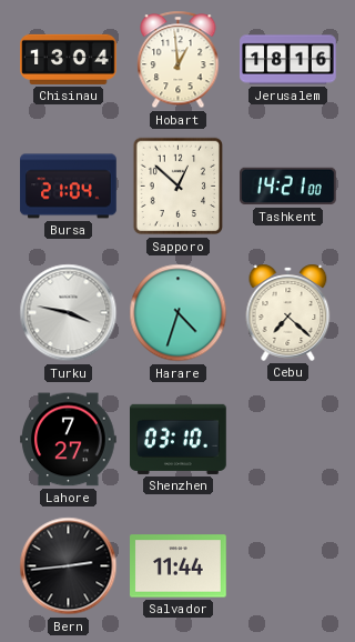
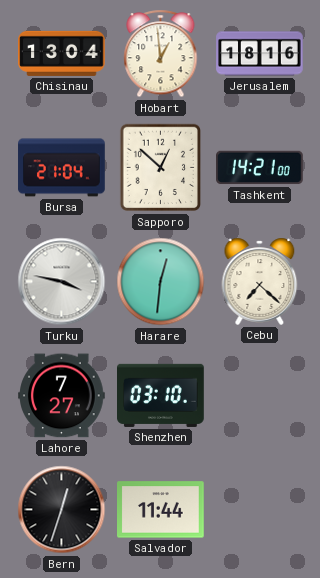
Harare: 4:33 -> 12:31 (161, 282)
Bern: 2:44 -> 12:33 (62, 510)
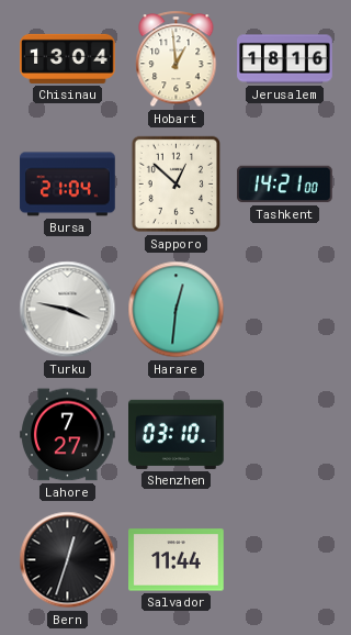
Cebu: 7:22 -> none (260, 281)
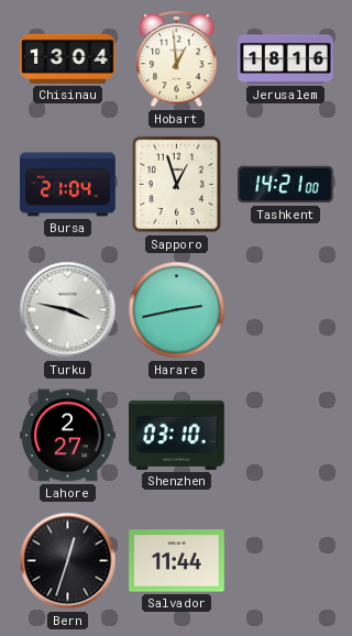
Sapporo: 12:52 -> 12:57 (176, 185)
Harare: 12:31 -> 2:43 (177, 310)
Lahore: 7:27 -> 2:27 (68, 436)
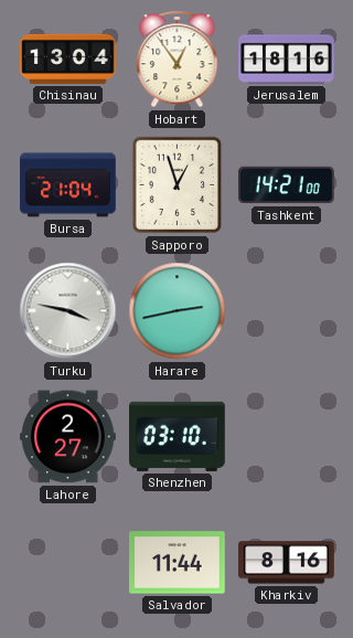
Hobart: 12:59 -> 12:54 (178, 60)
Bern: 12:33 -> none (68, 561)
Kharkiv: none -> 8:16 (287, 563)
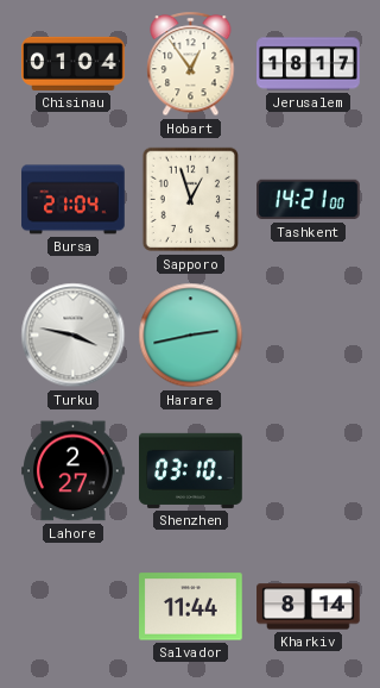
Chisinau: 13:04 -> 01:04 (74, 63)
Jerusalem: 18:16 -> 18:17 (309, 64)
Kharkiv: 8:16 -> 8:14 (309, 607)
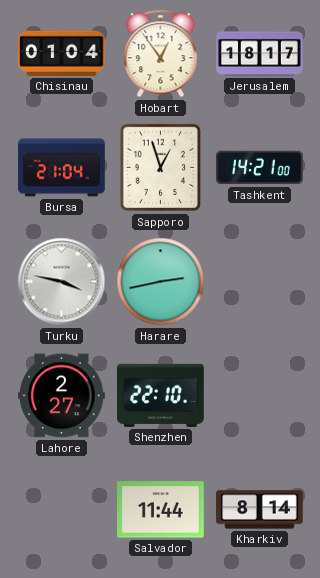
Shenzhen: 03:10 -> 22:10 (161, 395)
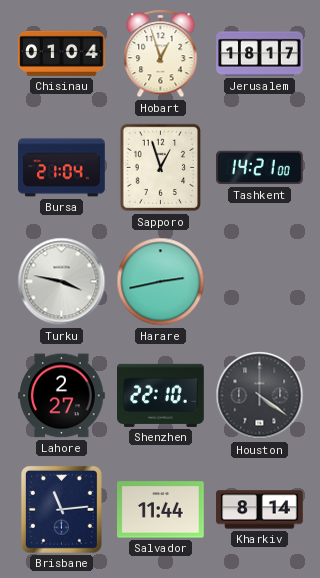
Hobart: 12:54 -> 12:57 (161, 54)
Houston: none -> 4:21 (260, 396)
Brisbane: none -> 11:14 (61, 509)
